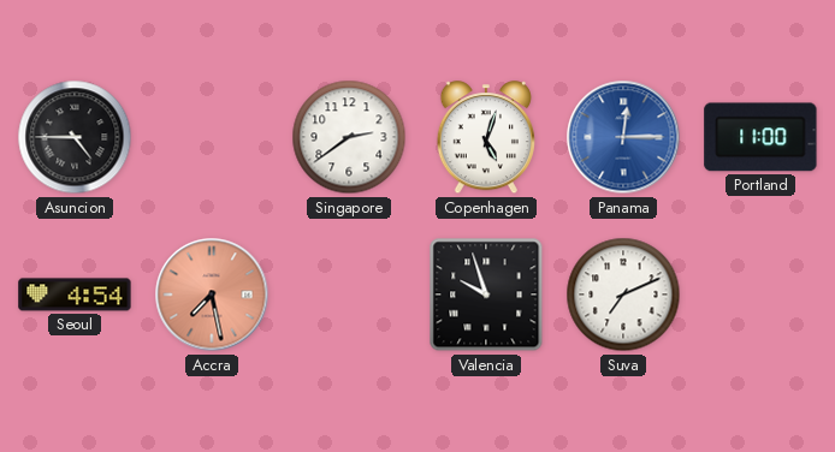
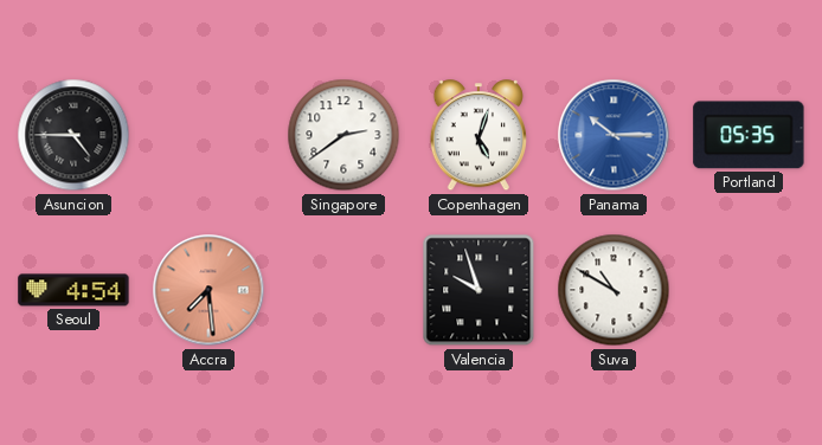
Panama: 12:15 -> 10:15 (614, 135)
Portland: 11:00 -> 05:35 (749, 135)
Accra: 7:28 -> 7:29 (208, 290)
Suva: 7:11 -> 10:50 (614, 290)
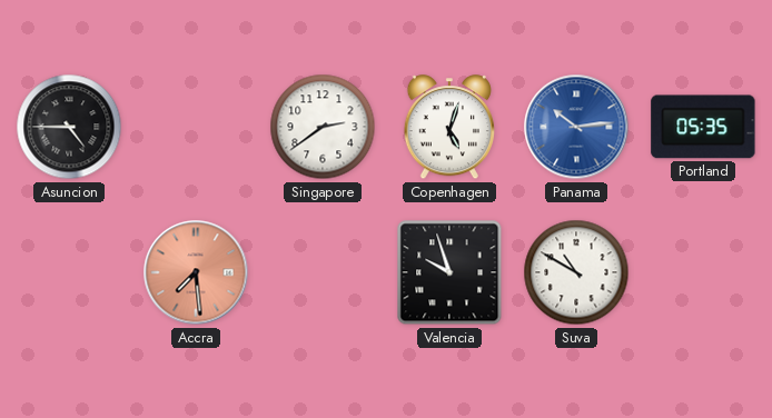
Panama: 10:15 -> 10:14 (576, 127)
Seoul: 4:54 -> none (73, 290)
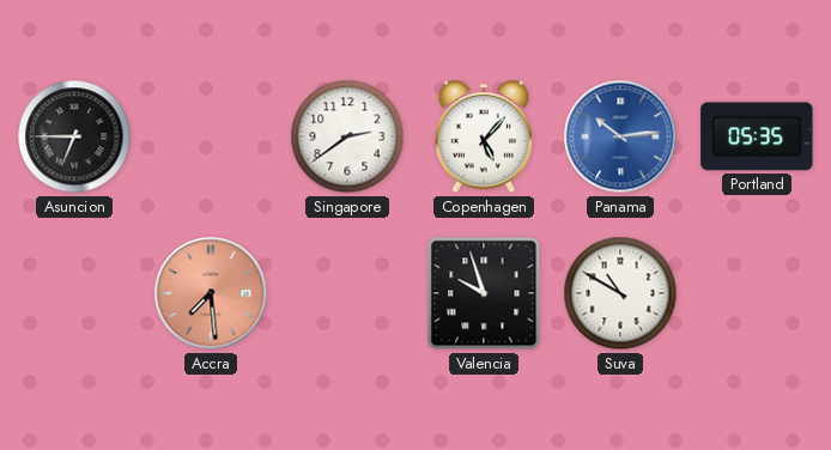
Asuncion: 4:45 -> 6:45 (74, 136)
Copenhagen: 5:03 -> 5:07 (484, 138)
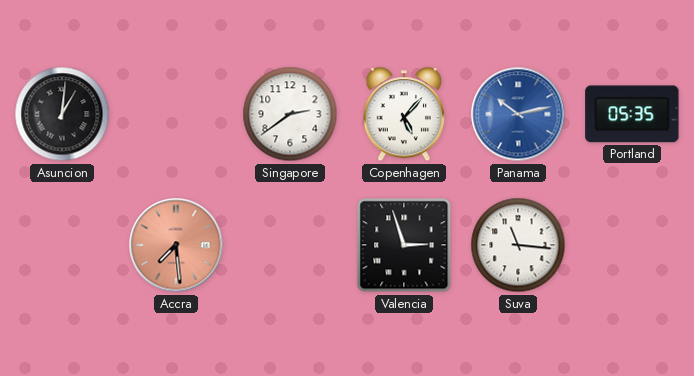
Asuncion: 6:45 -> 1:01 (62, 114)
Panama: 10:14 -> 10:13 (518, 114)
Valencia: 9:57 -> 2:57 (404, 245)
Suva: 10:50 -> 11:16 (518, 245)
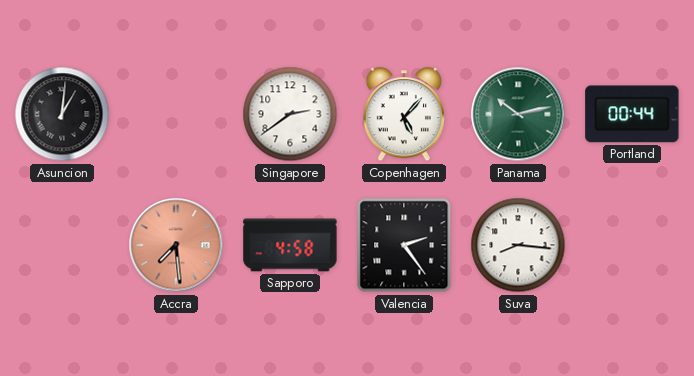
Panama dial: blue -> green (518, 114)
Portland: 05:35 -> 00:44 (632, 114)
Sapporo: none -> 4:58 (290, 245)
Valencia: 2:57 -> 2:24 (404, 245)
Suva: 11:16 -> 8:16 (518, 245)
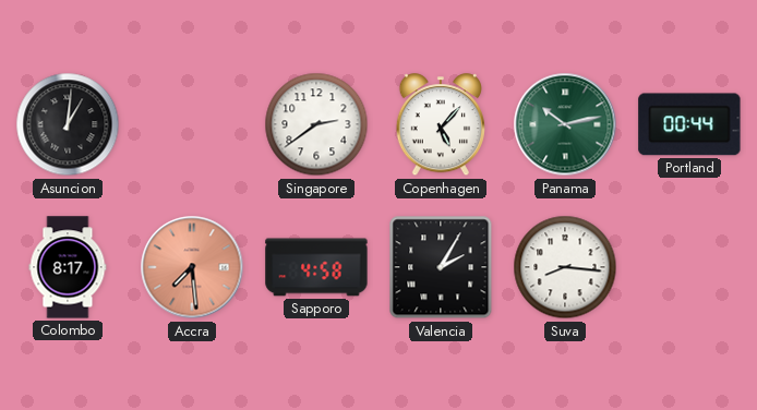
Colombo: none -> 8:17 (68, 267)
Valencia: 2:24 -> 2:05 (441, 267)
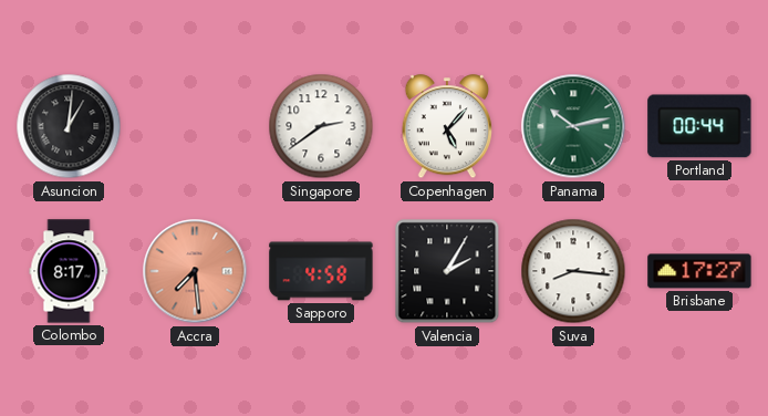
Brisbane: none -> 17:27 (699, 271)
